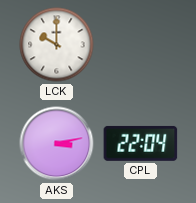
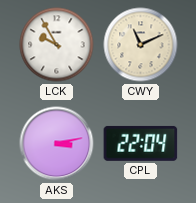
LCK: 10:00 -> 9:55 (57, 45)
CWY: none -> 11:11 (141, 45)
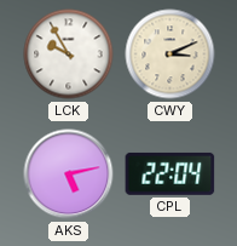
CWY: 11:11 -> 3:11 (170, 55)
AKS: 3:13 -> 5:13 (69, 175)
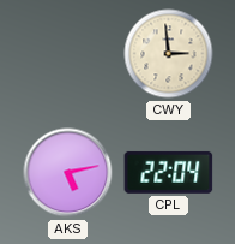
LCK: 9:55 -> none (69, 55)
CWY: 3:11 -> 2:59 (169, 54)
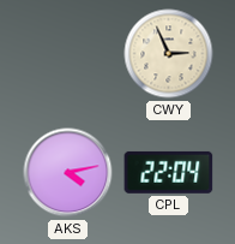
CWY: 2:59 -> 2:56 (169, 54)
AKS: 5:13 -> 4:13 (68, 173)
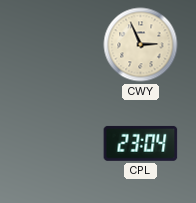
AKS: 4:13 -> none (68, 173)
CPL: 22:04 -> 23:04 (141, 143)
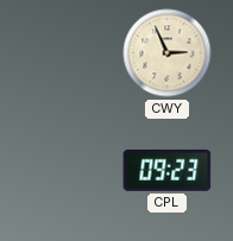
CPL: 23:04 -> 09:23 (168, 170)
